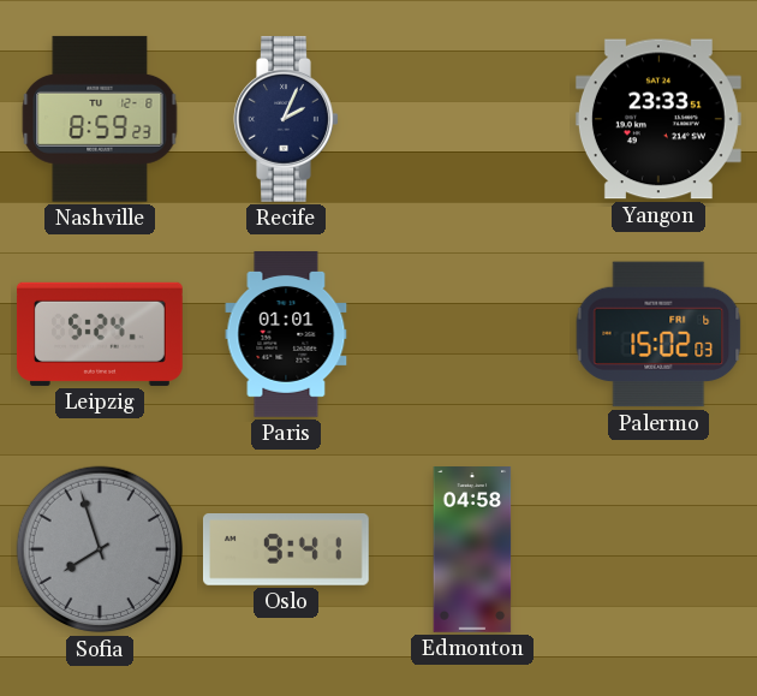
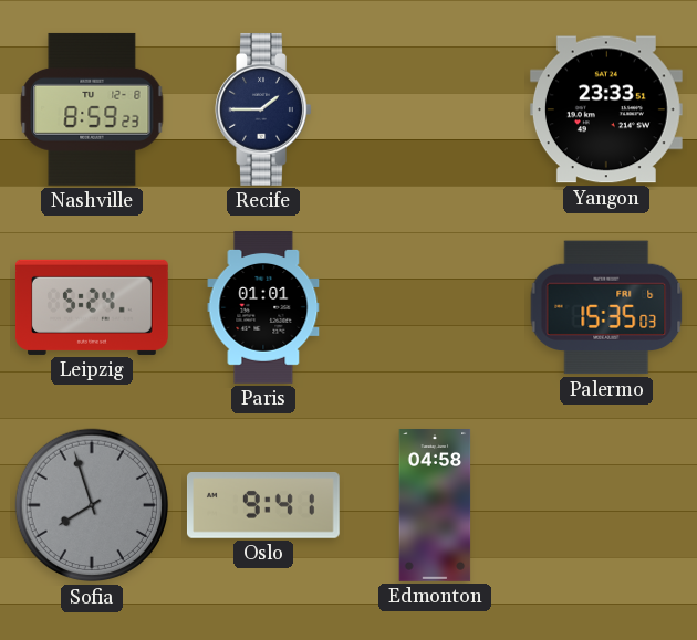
Recife: 2:04 -> 1:45 (263, 109)
Palermo: 15:02 -> 15:35 (606, 307)
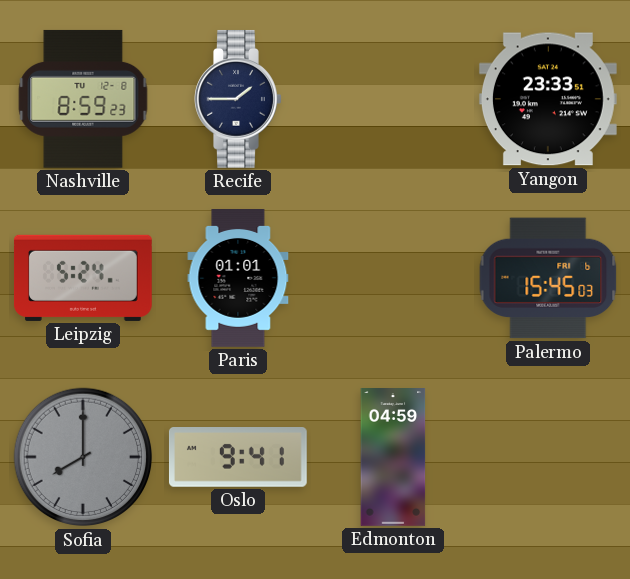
Palermo: 15:35 -> 15:45 (548, 278)
Sofia: 7:57 -> 8:00 (83, 457)
Edmonton: 04:58 -> 04:59 (393, 458)
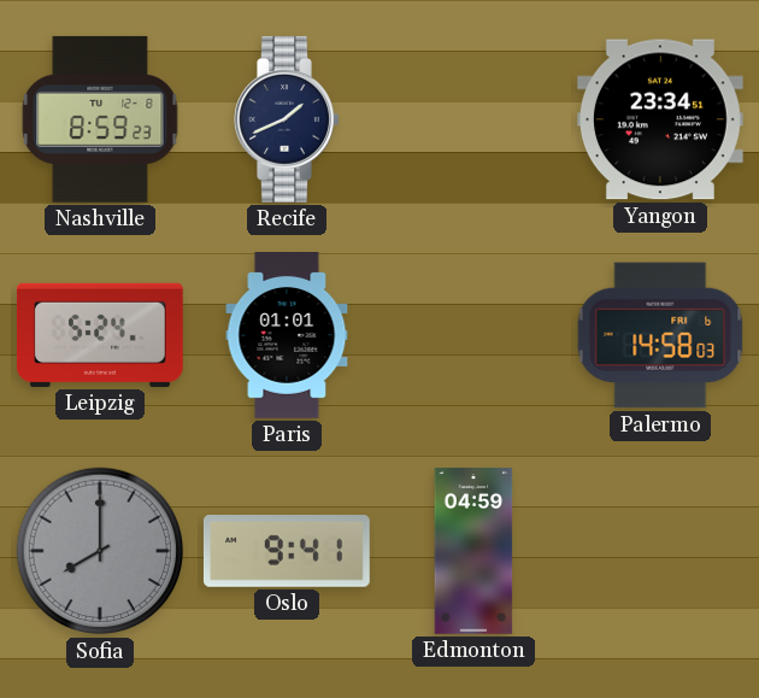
Recife: 1:45 -> 1:41 (287, 119)
Yangon: 23:33 -> 23:34 (660, 119)
Palermo: 15:45 -> 14:58 (660, 335)
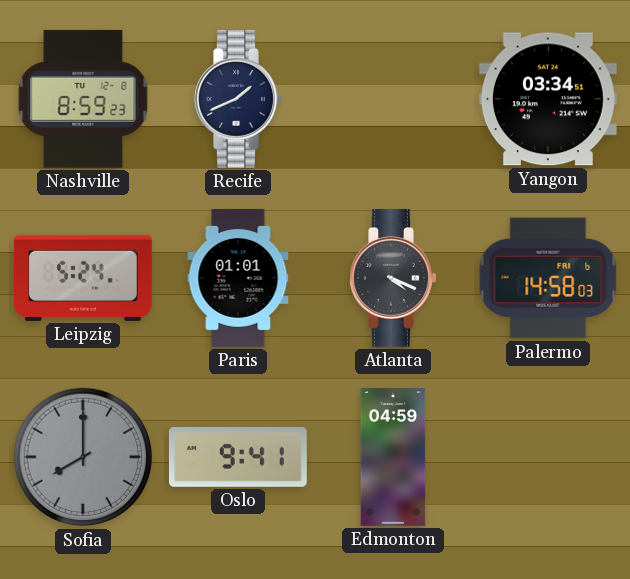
Yangon: 23:34 -> 03:34 (548, 99)
Atlanta: none -> 4:19 (393, 278)
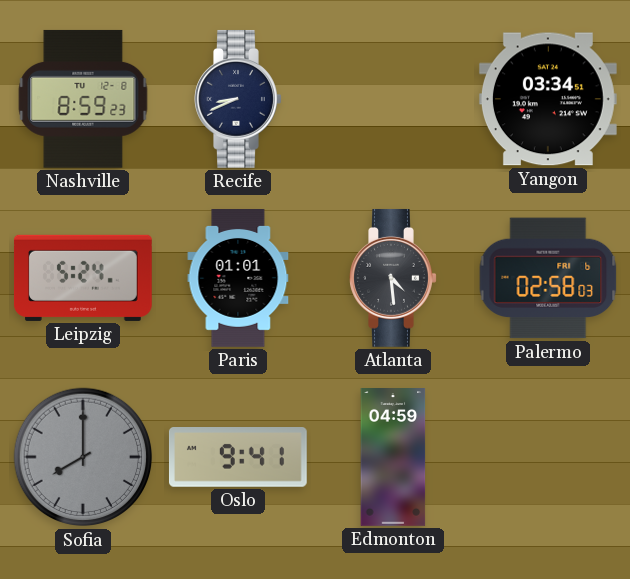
Recife: 1:41 -> 8:41 (238, 99)
Atlanta: 4:19 -> 4:29 (393, 278)
Palermo: 14:58 -> 02:58 (548, 278)
